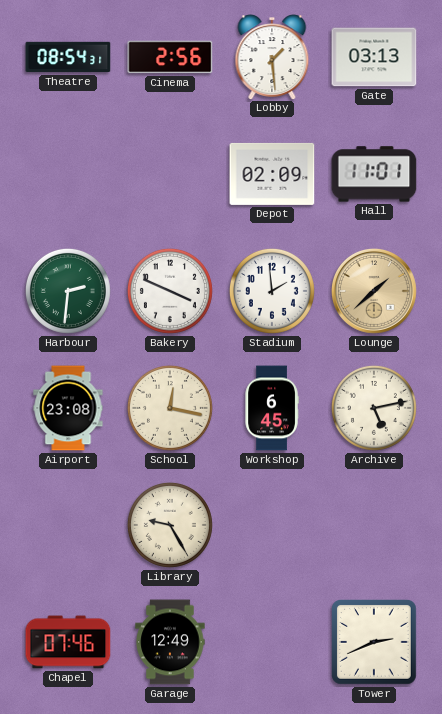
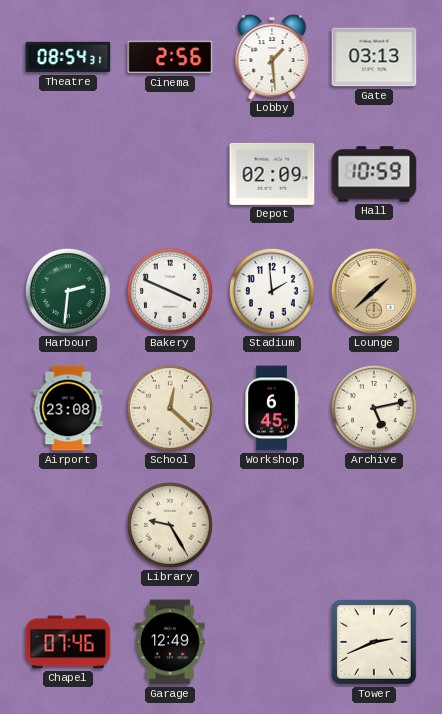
Hall: 11:01 -> 10:59 (374, 174)
School: 12:17 -> 12:22 (170, 408)
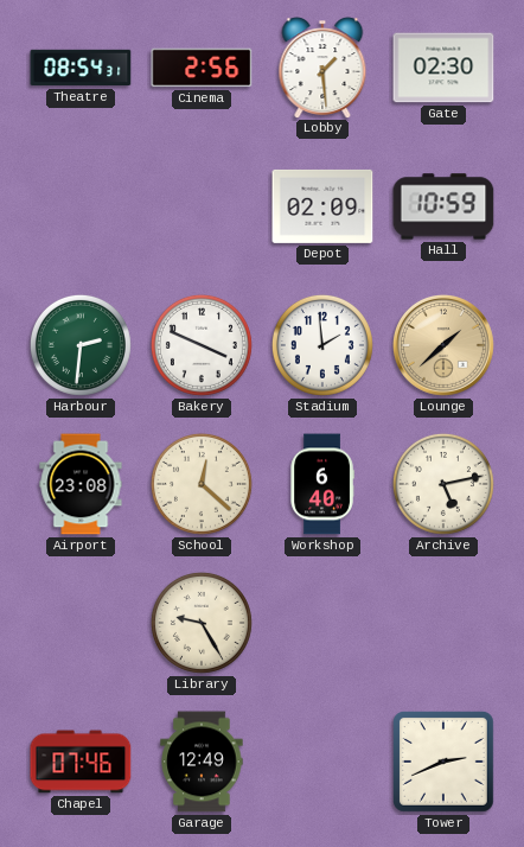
Gate: 03:13 -> 02:30 (443, 68)
Workshop: 6:45 -> 6:40 (322, 484)
